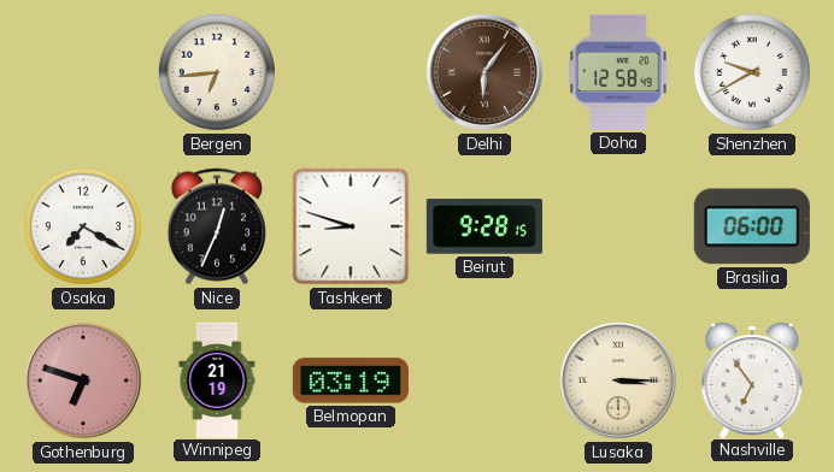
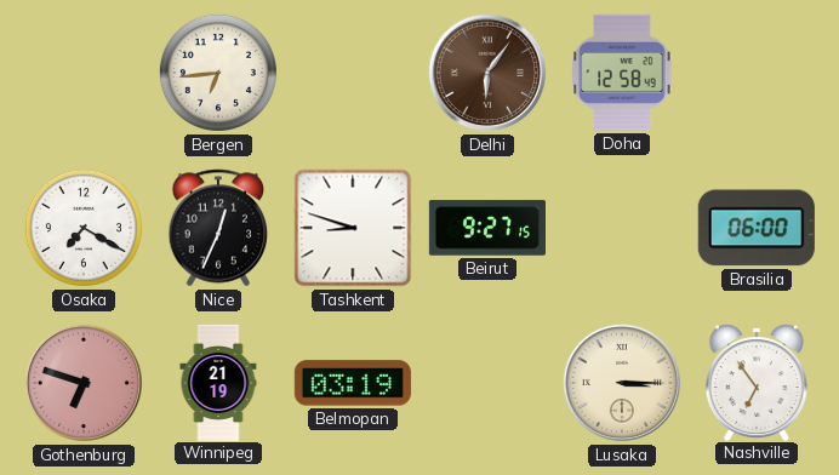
Shenzhen: 9:40 -> none (752, 72)
Beirut: 9:28 -> 9:27 (487, 228)
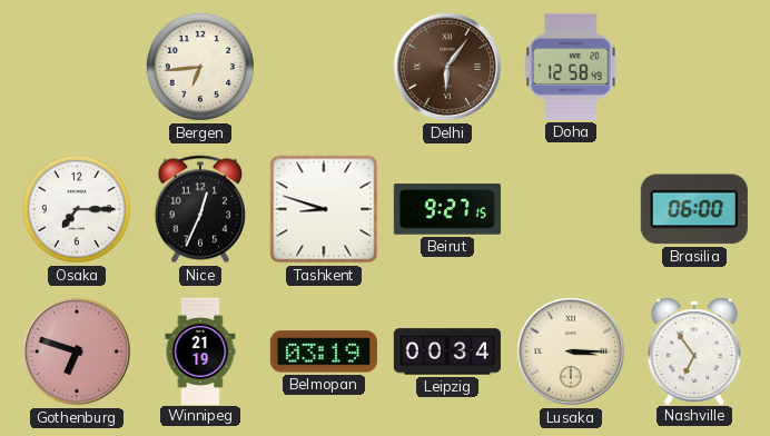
Osaka: 7:20 -> 7:15 (77, 209)
Leipzig: none -> 00:34 (447, 351)
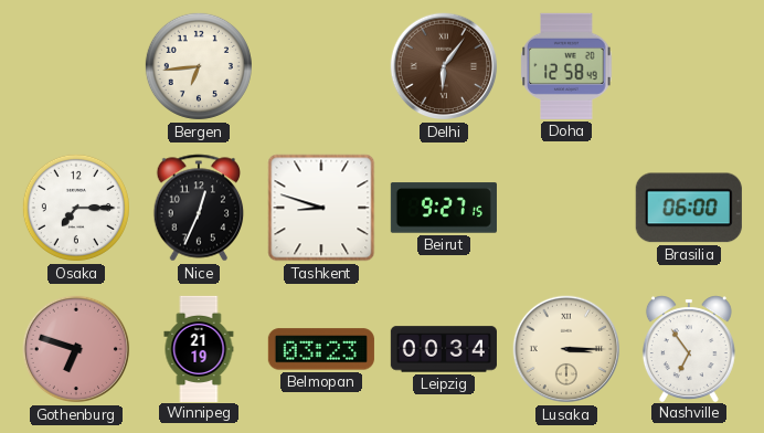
Belmopan: 03:19 -> 03:23 (321, 349)
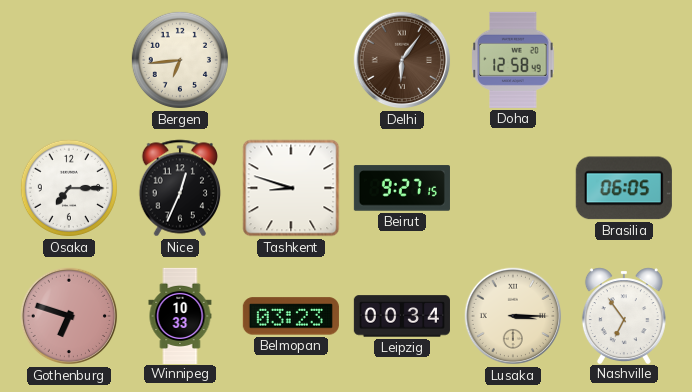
Brasilia: 06:00 -> 06:05 (624, 188)
Winnipeg: 21:19 -> 10:33 (180, 315)
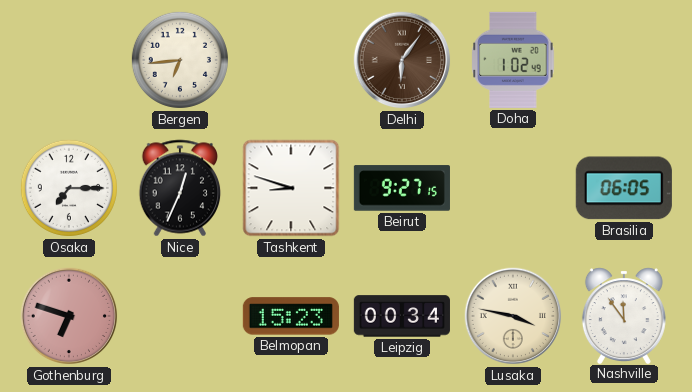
Doha: 12:58 -> 1:02 (513, 60)
Winnipeg: 10:33 -> none (180, 315)
Belmopan: 03:23 -> 15:23 (291, 316)
Lusaka: 3:15 -> 3:47 (513, 316)
Nashville: 6:54 -> 11:54 (624, 315)
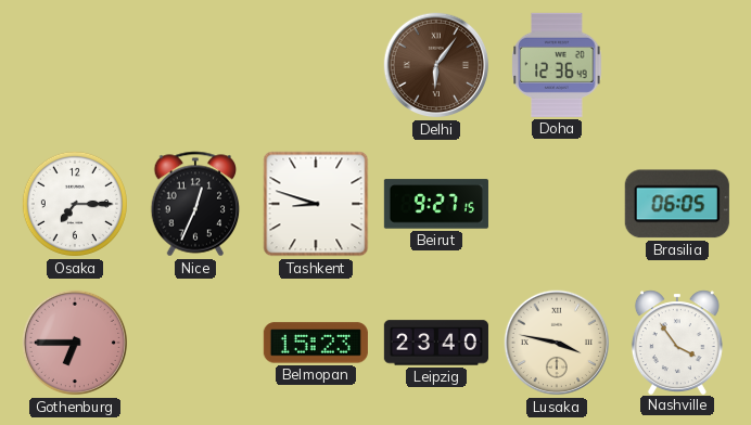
Bergen: 6:44 -> none (180, 60)
Doha: 1:02 -> 12:36 (557, 65)
Gothenburg: 6:48 -> 6:45 (75, 343)
Leipzig: 00:34 -> 23:40 (436, 343)
Nashville: 11:54 -> 3:54 (677, 342)
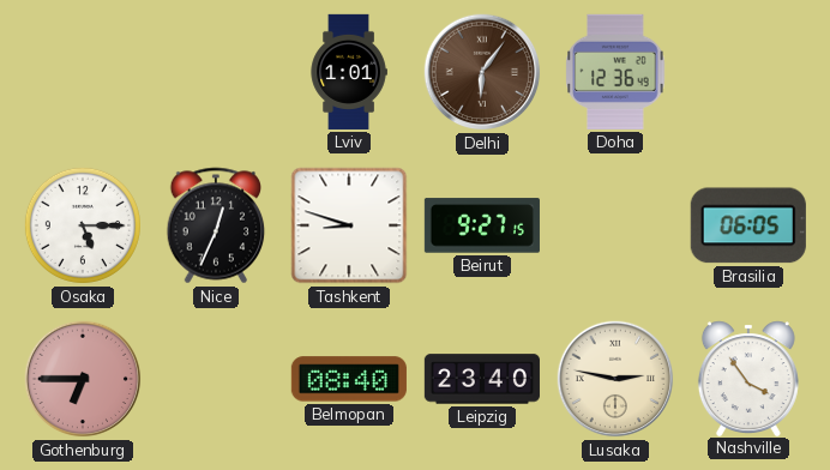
Lviv: none -> 1:01 (349, 72)
Osaka: 7:15 -> 5:15 (83, 225)
Belmopan: 15:23 -> 08:40 (349, 379)
Lusaka: 3:47 -> 2:47 (615, 379)
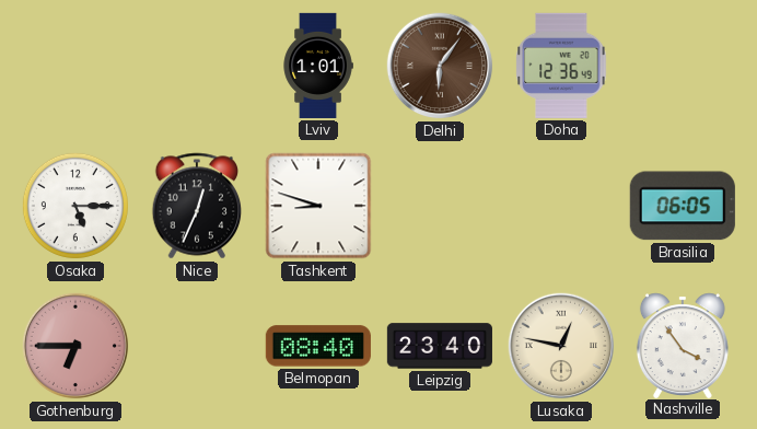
Beirut: 9:27 -> none (482, 225)
Lusaka: 2:47 -> 12:47 (561, 346)
